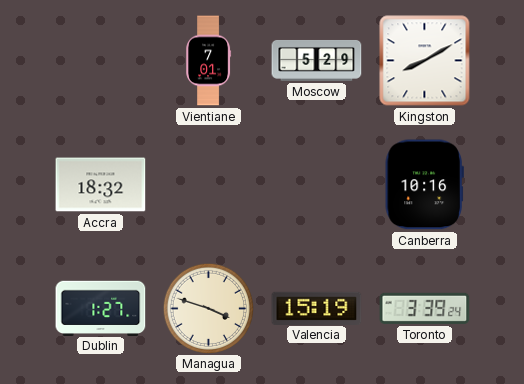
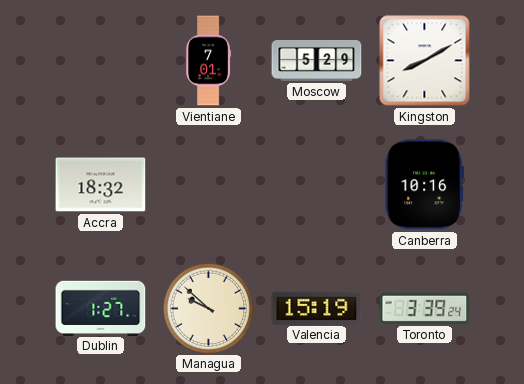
Managua: 3:48 -> 9:52 (208, 308)
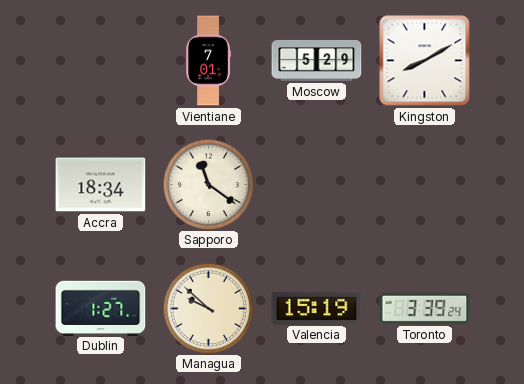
Accra: 18:32 -> 18:34 (101, 185)
Sapporo: none -> 11:21 (208, 184)
Canberra: 10:16 -> none (424, 185)
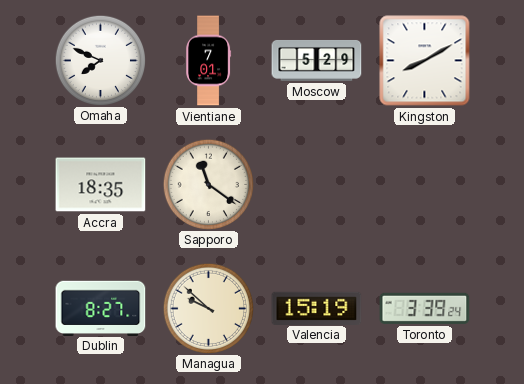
Omaha: none -> 7:49 (100, 60)
Accra: 18:34 -> 18:35 (101, 185)
Dublin: 1:27 -> 8:27 (101, 308)
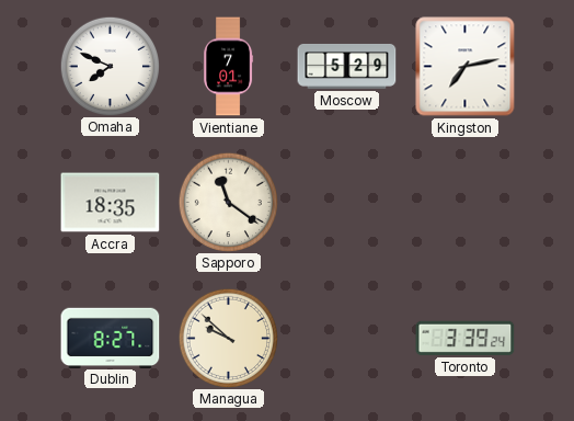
Kingston: 8:10 -> 7:13 (466, 67)
Valencia: 15:19 -> none (317, 308)
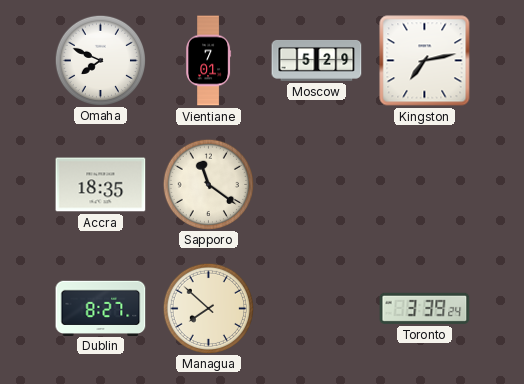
Managua: 9:52 -> 7:52 (208, 308)
